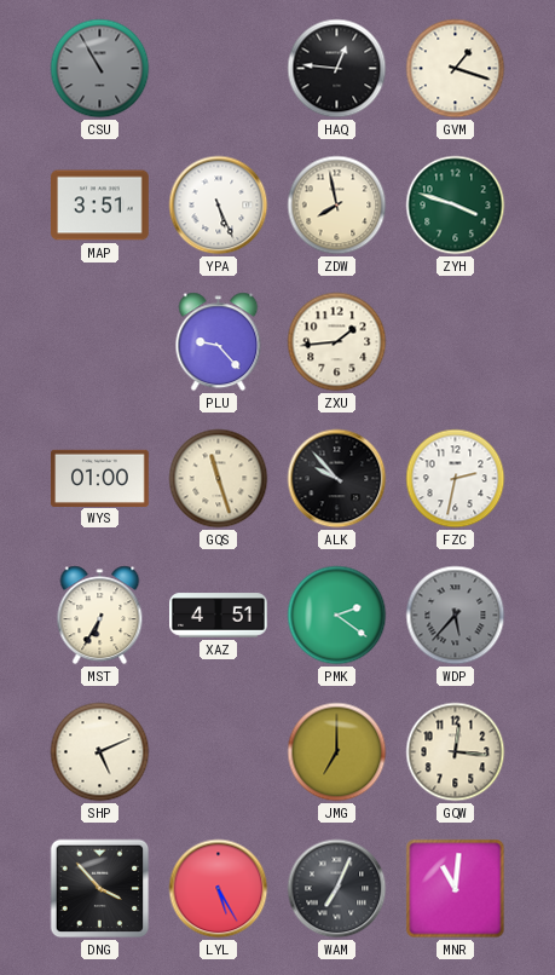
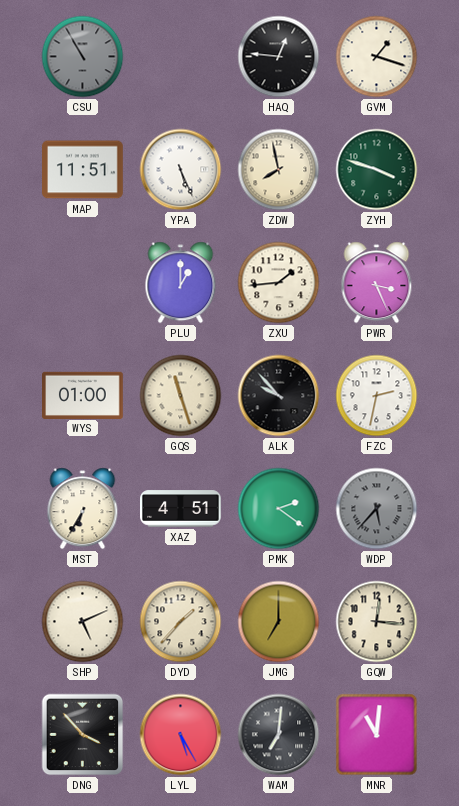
MAP: 3:51 -> 11:51 (83, 170)
PLU: 9:23 -> 1:00 (181, 283)
PWR: none -> 3:26 (377, 283)
DYD: none -> 1:37 (181, 622)
WAM: 7:04 -> 7:01 (279, 735)
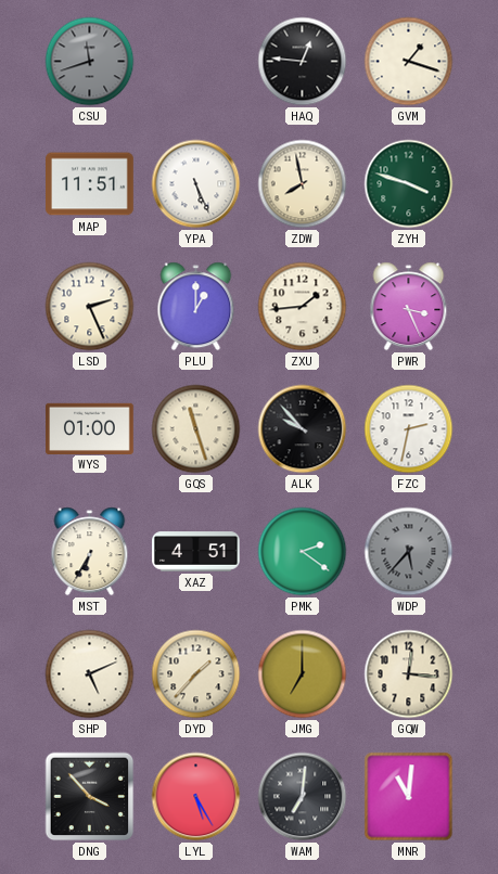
CSU: 10:55 -> 11:42 (90, 62)
LSD: none -> 2:26 (90, 307)
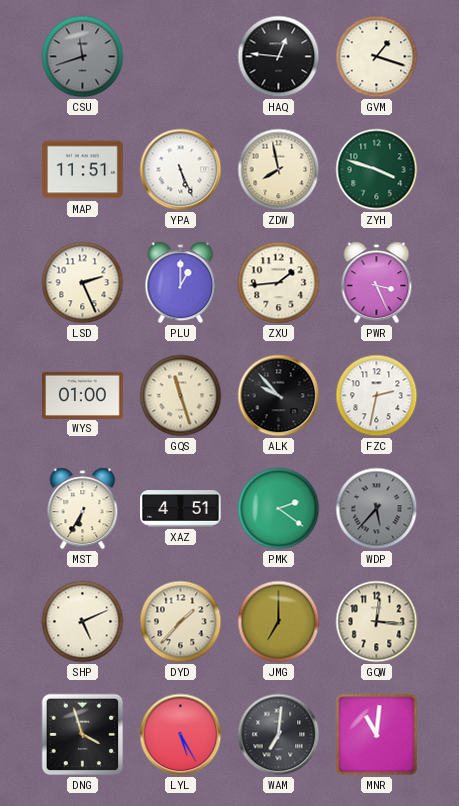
DNG: 3:53 -> 3:57 (83, 735)
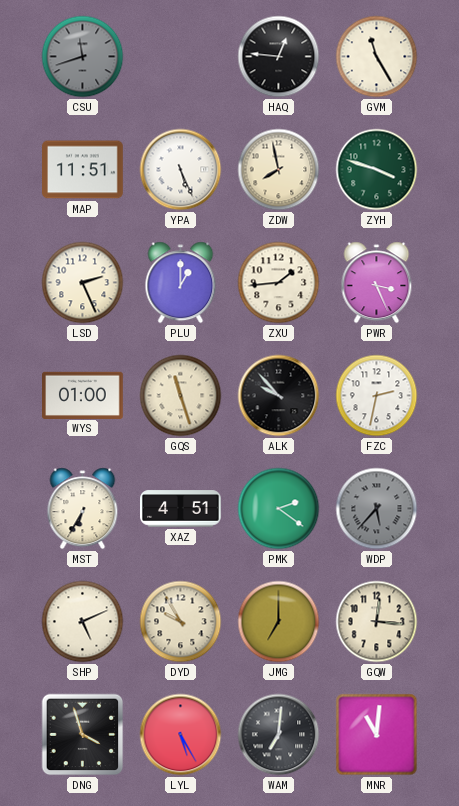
GVM: 1:18 -> 11:25 (377, 57)
DYD: 1:37 -> 9:55 (181, 622)
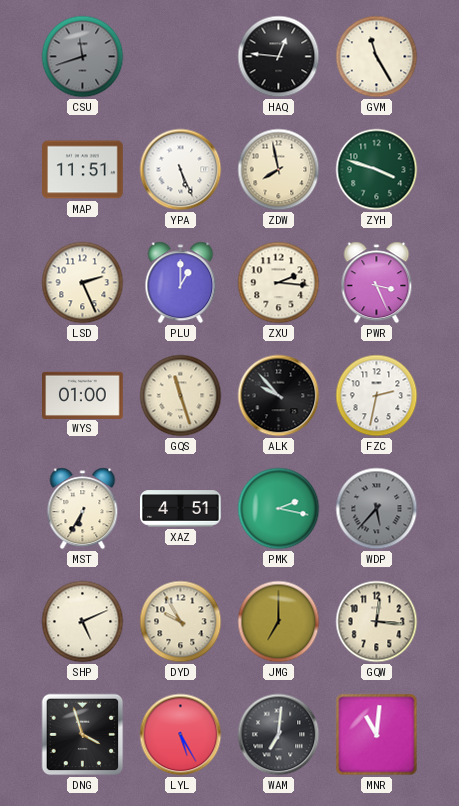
ZXU: 1:44 -> 2:16 (279, 283)
PMK: 2:21 -> 2:17 (279, 509)
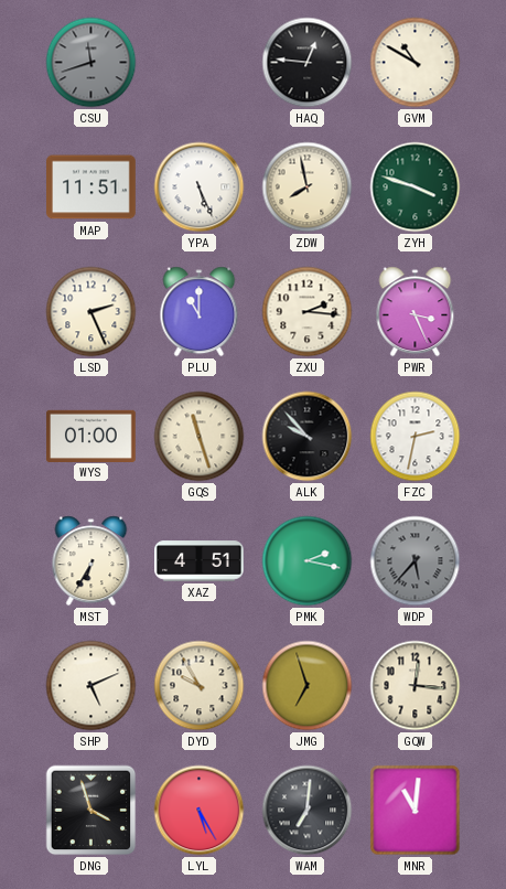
GVM: 11:25 -> 10:50 (416, 63)
PLU: 1:00 -> 11:00 (200, 312)
JMG: 7:00 -> 6:57 (308, 686)
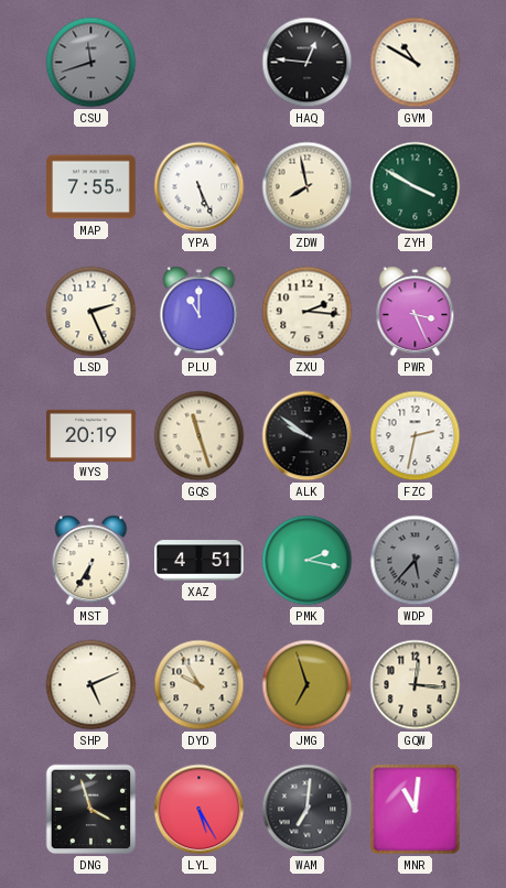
MAP: 11:51 -> 7:55 (91, 187)
ZYH: 3:48 -> 3:50 (416, 187)
WYS: 01:00 -> 20:19 (91, 435)
ALK: 9:53 -> 9:51 (308, 436)
